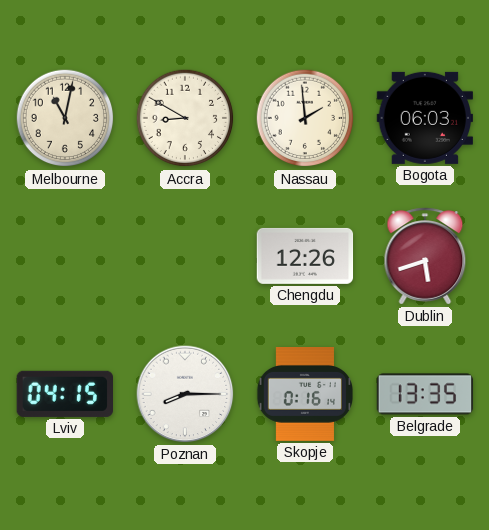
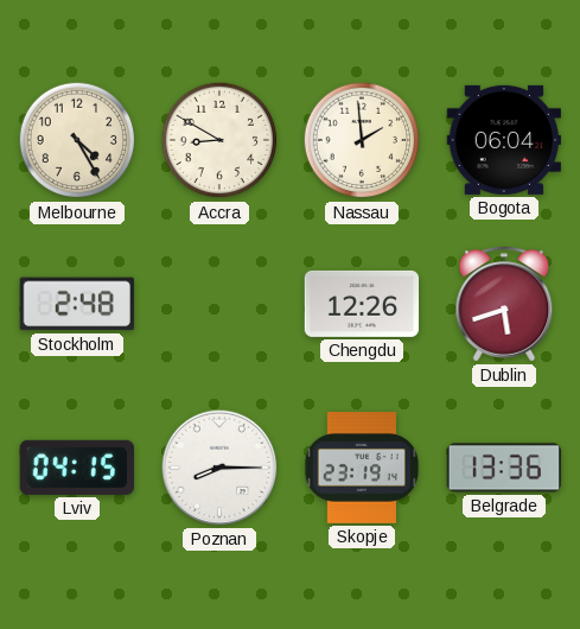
Melbourne: 11:02 -> 4:25 (77, 140)
Bogota: 06:03 -> 06:04 (503, 140)
Stockholm: none -> 2:48 (77, 304)
Skopje: 0:16 -> 23:19 (361, 469)
Belgrade: 13:35 -> 13:36 (504, 468)
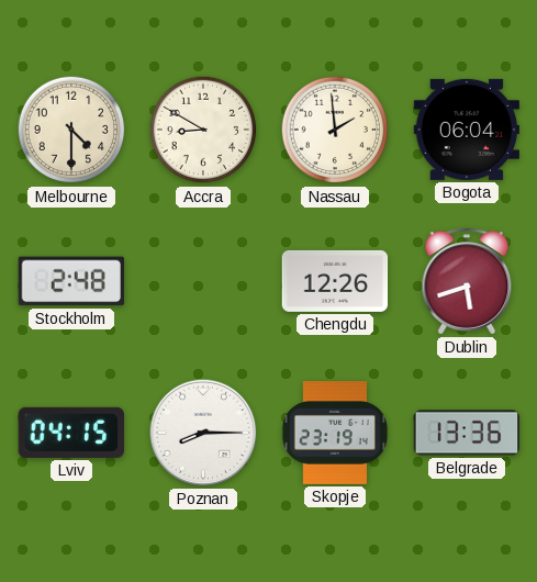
Melbourne: 4:25 -> 4:30 (71, 130)
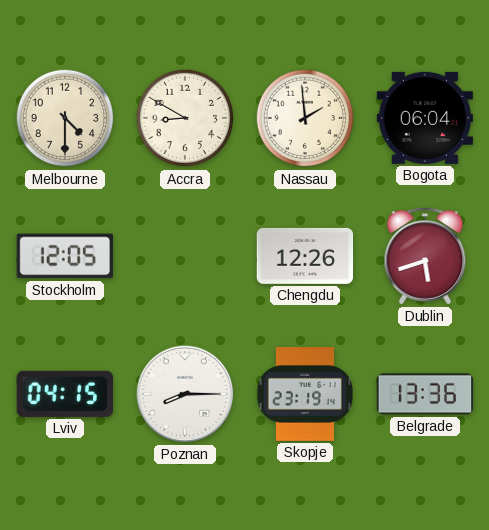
Stockholm: 2:48 -> 12:05 (65, 256)
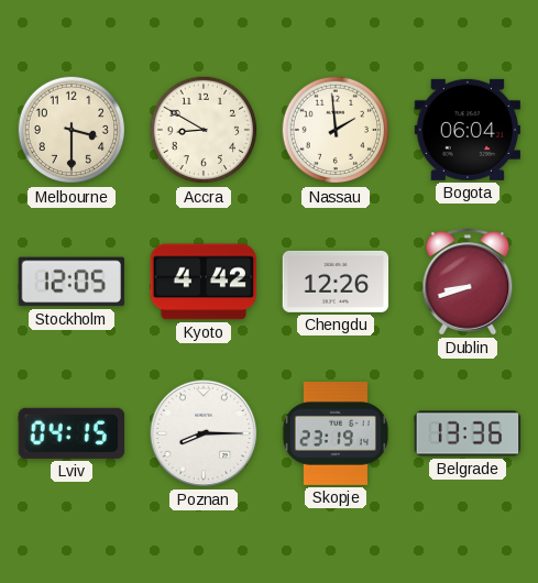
Melbourne: 4:30 -> 3:30 (72, 130)
Kyoto: none -> 4:42 (204, 282)
Dublin: 5:42 -> 8:42 (468, 282)
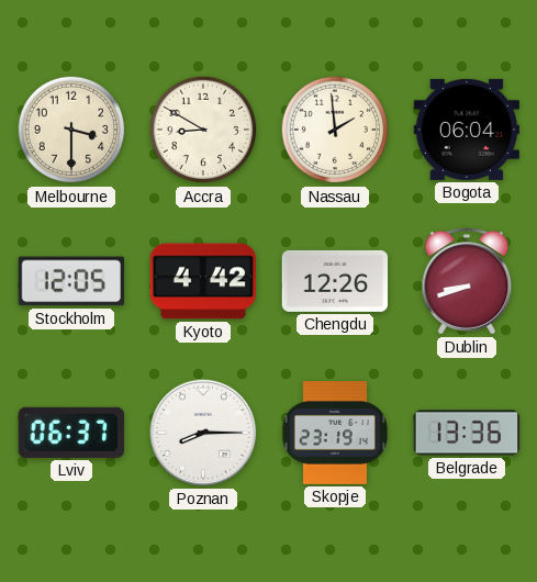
Lviv: 04:15 -> 06:37 (70, 433)
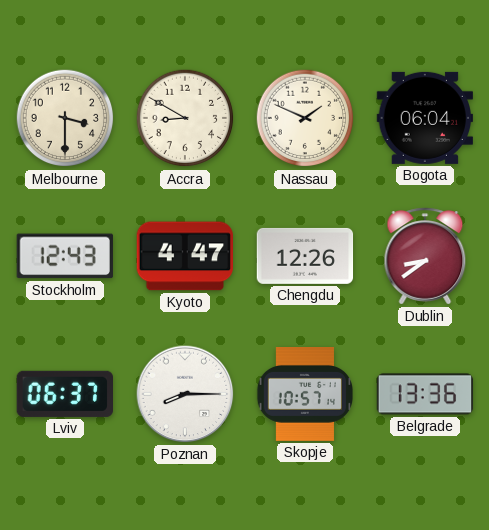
Nassau: 1:59 -> 1:49 (305, 118)
Stockholm: 12:05 -> 12:43 (65, 256)
Kyoto: 4:42 -> 4:47 (185, 256)
Dublin: 8:42 -> 8:39 (425, 256)
Skopje: 23:19 -> 10:57 (304, 395)
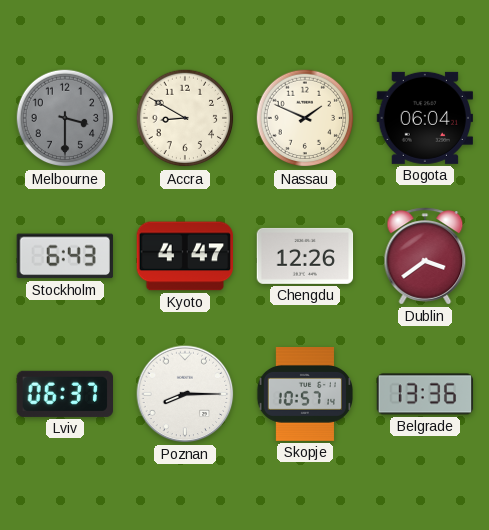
Melbourne dial: cream -> grey (65, 118)
Stockholm: 12:43 -> 6:43 (65, 256)
Dublin: 8:39 -> 3:39 (425, 256)
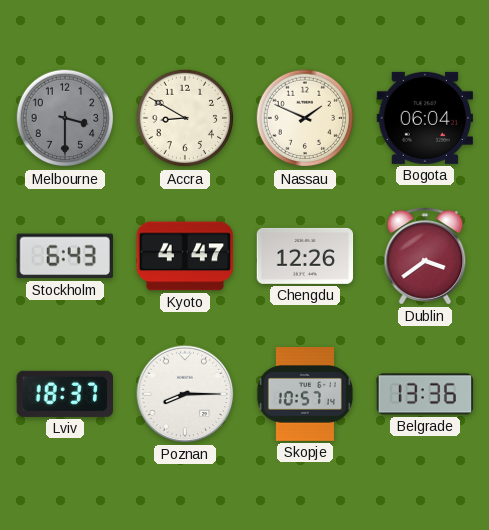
Lviv: 06:37 -> 18:37 (64, 394)
